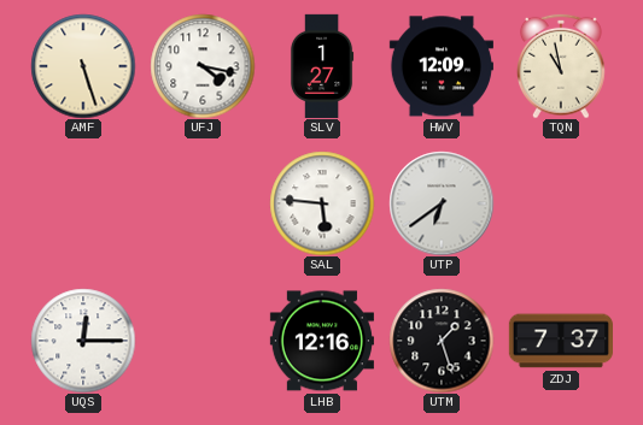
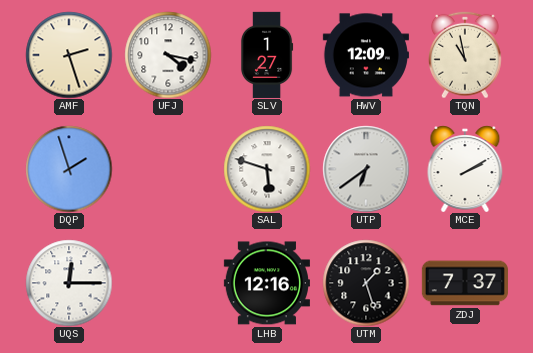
AMF: 5:27 -> 2:27 (69, 55)
DQP: none -> 1:57 (69, 169)
SAL: 5:46 -> 5:48 (267, 169)
MCE: none -> 2:10 (465, 169)
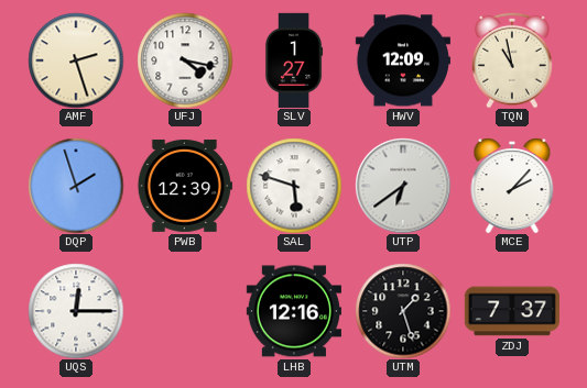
PWB: none -> 12:39 (185, 186)
MCE: 2:10 -> 2:07 (512, 186)
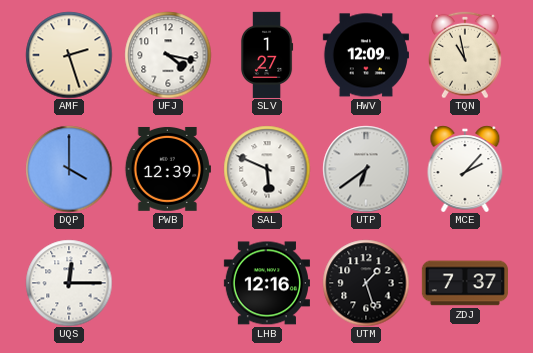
DQP: 1:57 -> 4:00 (69, 169)
SAL: 5:48 -> 5:49 (267, 169)
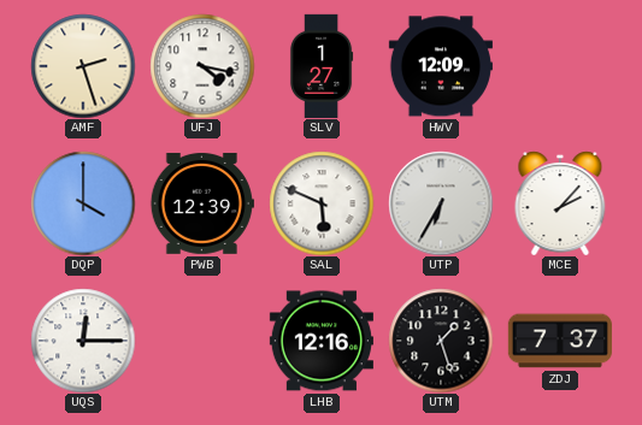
TQN: 10:58 -> none (466, 55)
UTP: 6:39 -> 6:35 (441, 203)
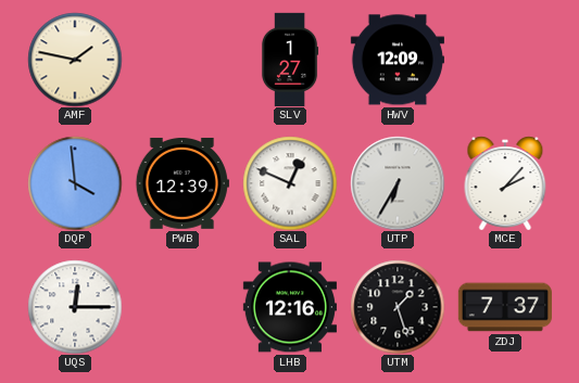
AMF: 2:27 -> 1:47 (75, 60)
UFJ: 4:17 -> none (202, 66)
DQP: 4:00 -> 3:59 (75, 183)
SAL: 5:49 -> 12:49 (290, 183)
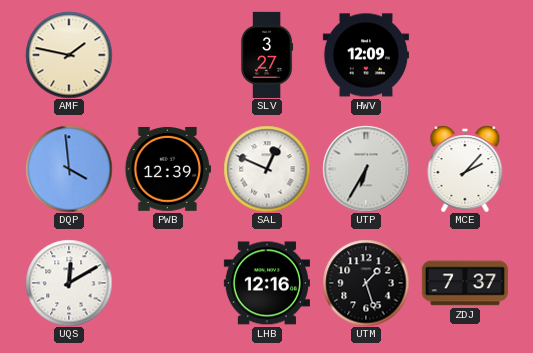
SLV: 1:27 -> 3:27 (267, 55)
UQS: 12:15 -> 12:10 (69, 283)
